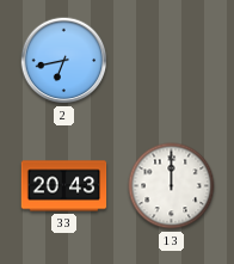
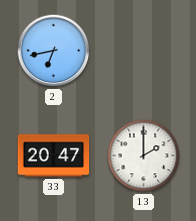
33: 20:43 -> 20:47 (54, 156)
13: 12:00 -> 2:00 (144, 156)
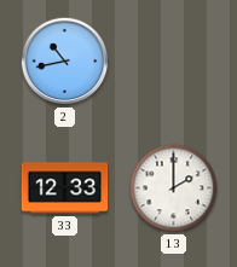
2: 6:43 -> 10:43 (65, 62)
33: 20:47 -> 12:33 (65, 188)
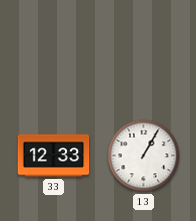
2: 10:43 -> none (65, 62)
13: 2:00 -> 1:05 (144, 156)
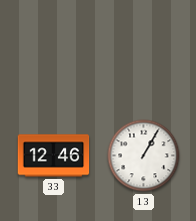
33: 12:33 -> 12:46 (54, 156)
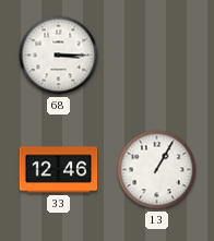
68: none -> 3:15 (59, 56)
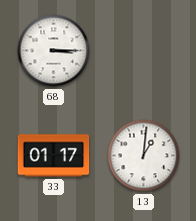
33: 12:46 -> 01:17 (54, 156)
13: 1:05 -> 1:01 (144, 156)
